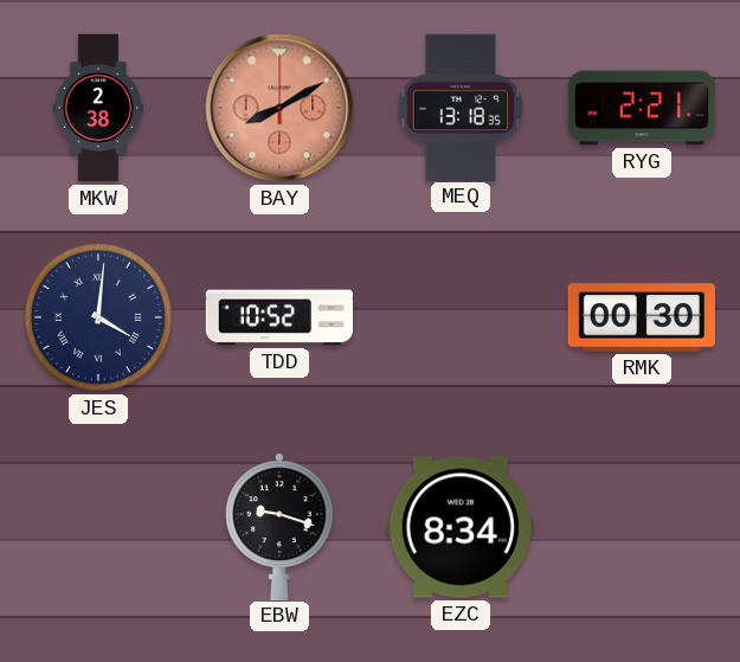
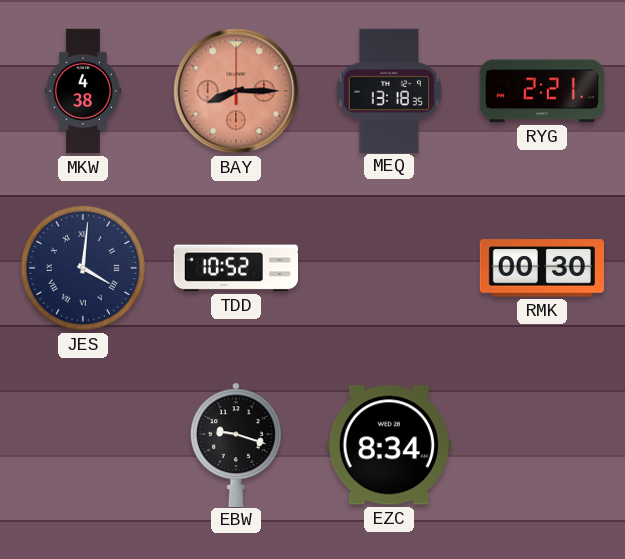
MKW: 2:38 -> 4:38 (83, 91)
BAY: 8:10 -> 8:15 (236, 91)
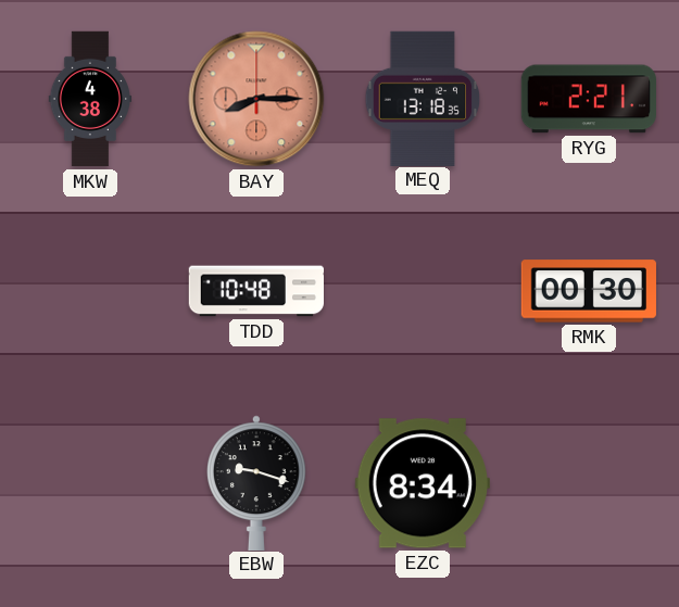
JES: 4:01 -> none (83, 268)
TDD: 10:52 -> 10:48 (255, 291)
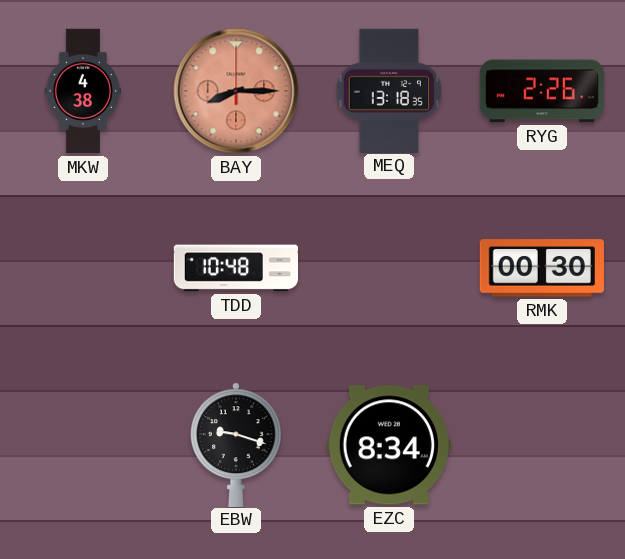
RYG: 2:21 -> 2:26 (542, 91)
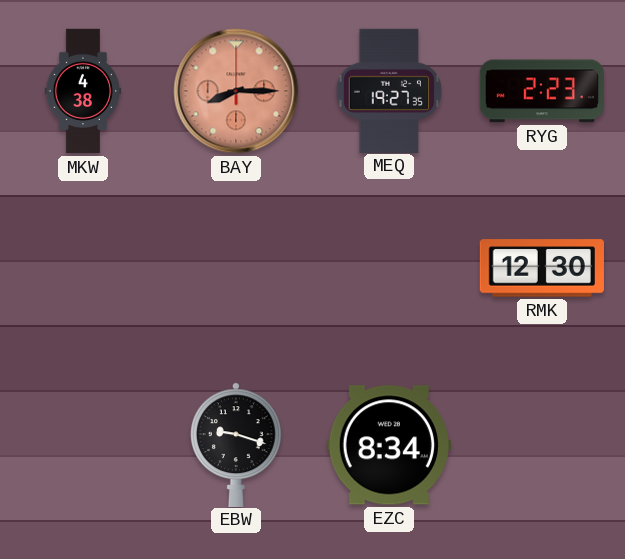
MEQ: 13:18 -> 19:27 (389, 90)
RYG: 2:26 -> 2:23 (542, 91)
TDD: 10:48 -> none (235, 268)
RMK: 00:30 -> 12:30 (541, 268)
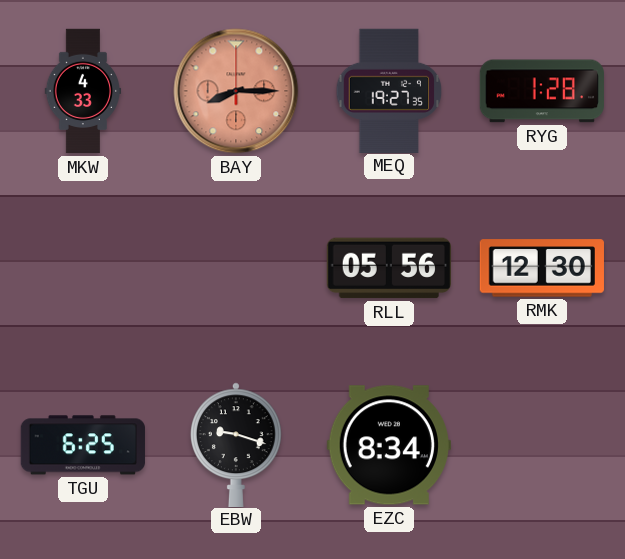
MKW: 4:38 -> 4:33 (83, 91)
RYG: 2:23 -> 1:28 (542, 91)
RLL: none -> 05:56 (388, 268)
TGU: none -> 6:25 (83, 445)
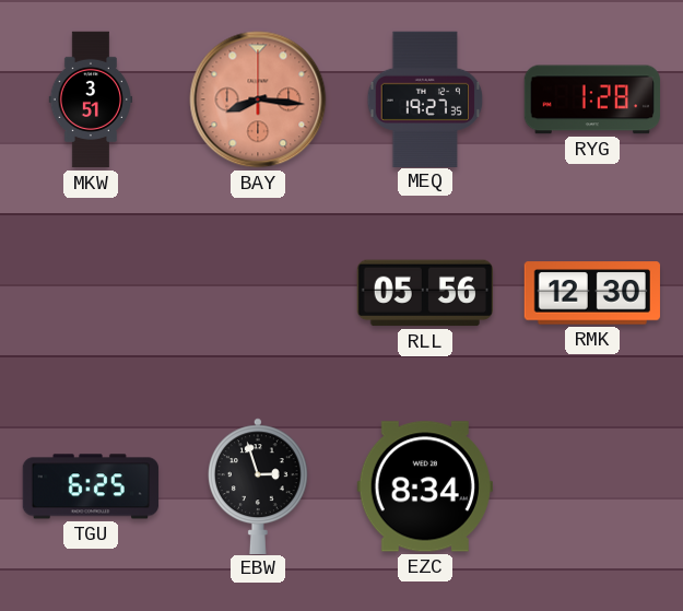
MKW: 4:33 -> 3:51 (91, 99)
BAY: 8:15 -> 8:16 (258, 99)
EBW: 9:18 -> 2:57 (258, 485)
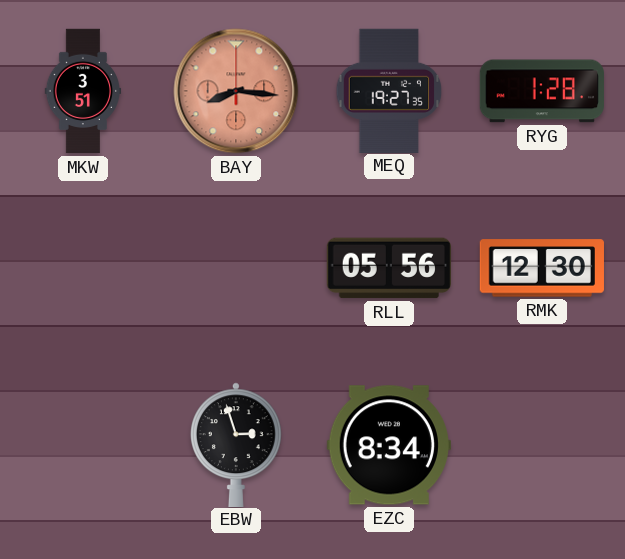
TGU: 6:25 -> none (91, 486)
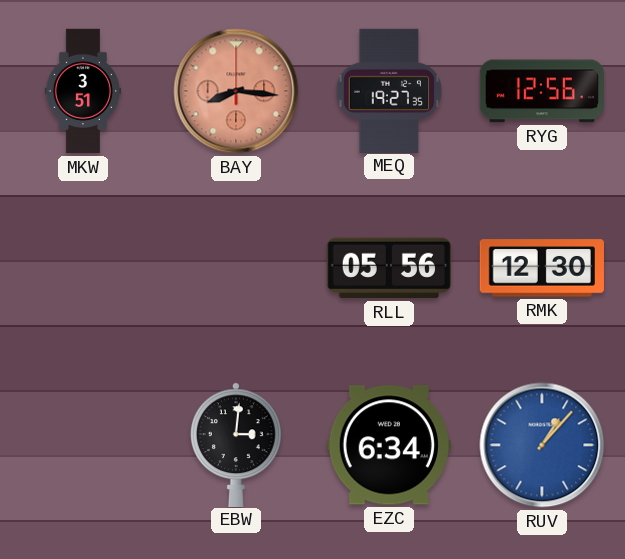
RYG: 1:28 -> 12:56 (542, 91)
EBW: 2:57 -> 3:01 (236, 444)
EZC: 8:34 -> 6:34 (389, 445)
RUV: none -> 1:07 (542, 445)
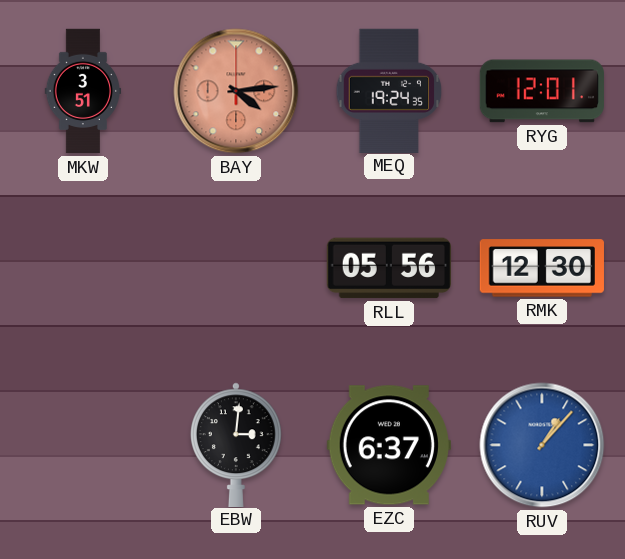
BAY: 8:16 -> 4:14 (236, 91)
MEQ: 19:27 -> 19:24 (389, 90)
RYG: 12:56 -> 12:01 (542, 91)
EZC: 6:34 -> 6:37 (389, 445)
